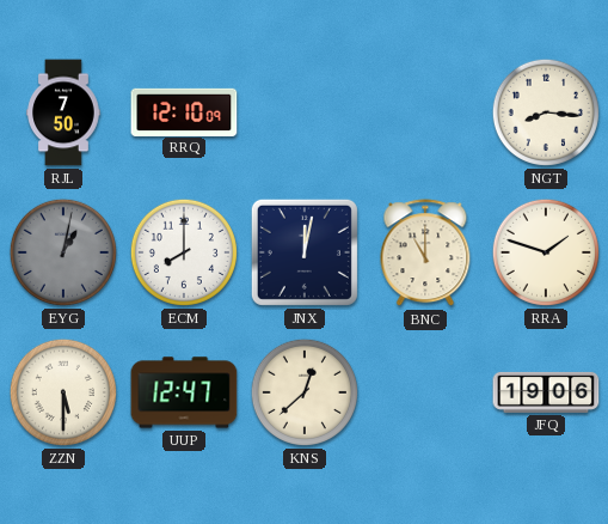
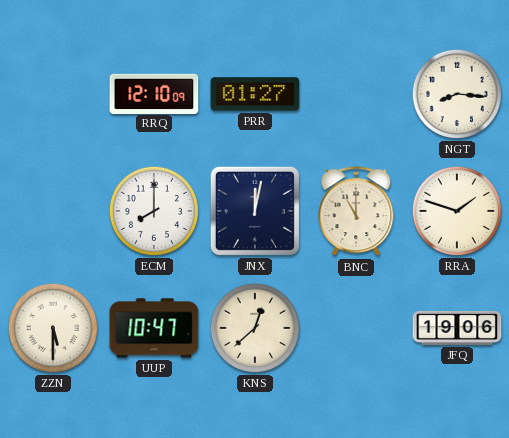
RJL: 7:50 -> none (63, 112)
PRR: none -> 01:27 (255, 94)
EYG: 1:02 -> none (63, 252)
UUP: 12:47 -> 10:47 (154, 328)
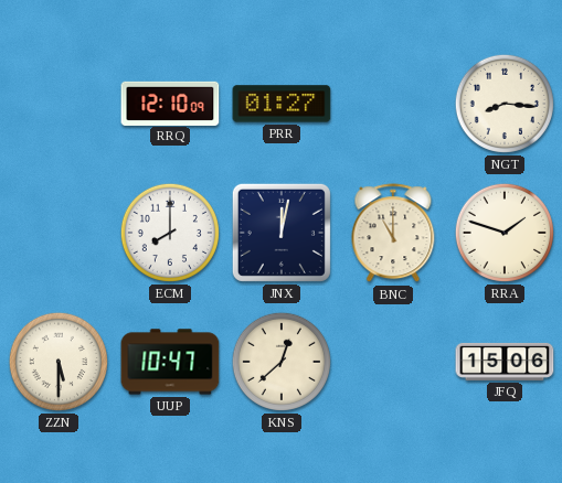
JFQ: 19:06 -> 15:06 (505, 362)
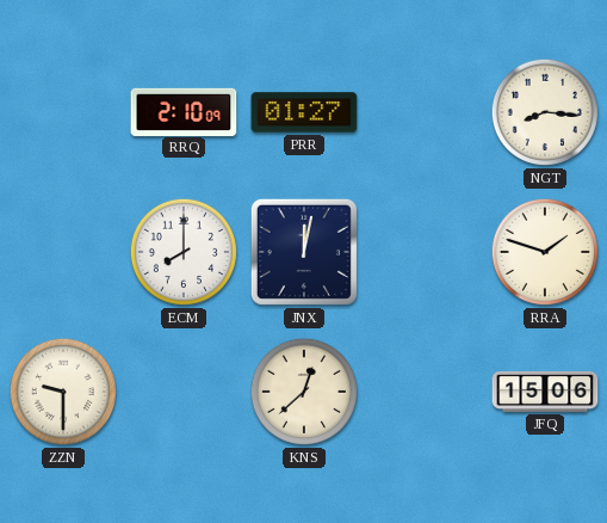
RRQ: 12:10 -> 2:10 (184, 111)
BNC: 11:00 -> none (393, 234)
ZZN: 5:30 -> 9:30 (63, 392)
UUP: 10:47 -> none (170, 362)
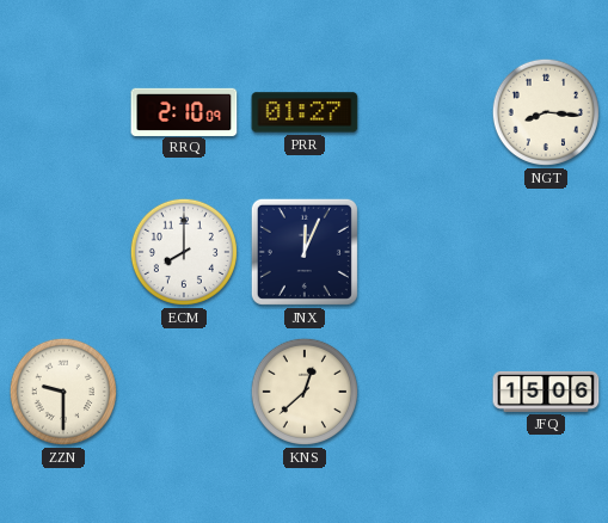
JNX: 12:02 -> 12:04 (305, 252)
RRA: 1:48 -> none (545, 252)
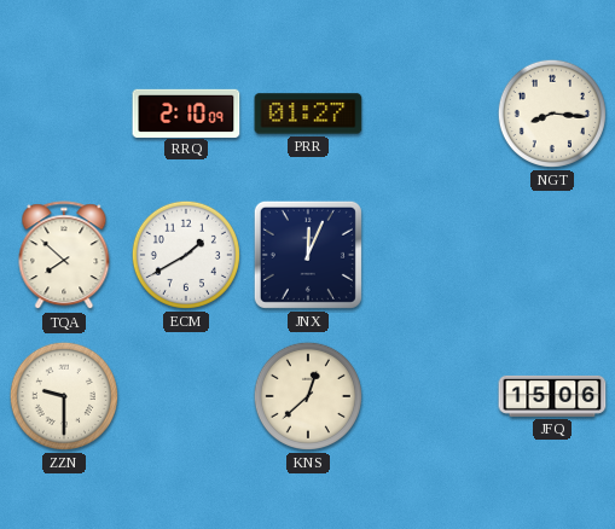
TQA: none -> 7:52 (64, 256)
ECM: 8:00 -> 1:40 (186, 255)
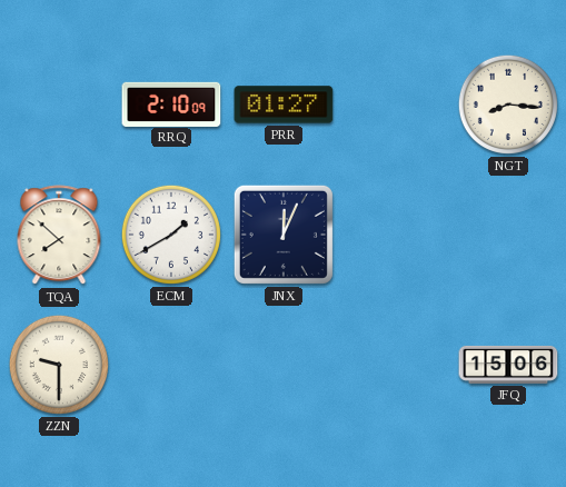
KNS: 12:38 -> none (308, 396)
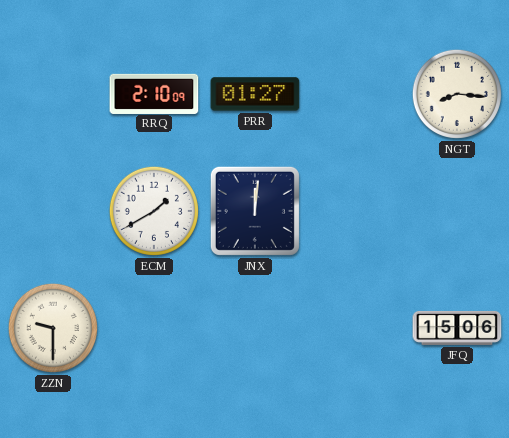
TQA: 7:52 -> none (59, 236)
JNX: 12:04 -> 12:01 (255, 211)
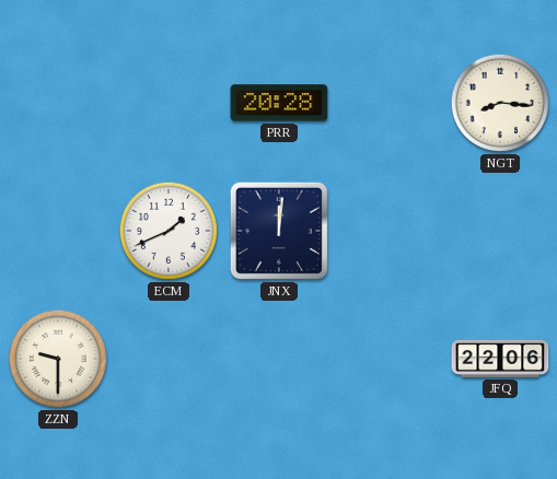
RRQ: 2:10 -> none (154, 93)
PRR: 01:27 -> 20:28 (279, 103)
ECM: 1:40 -> 1:41 (169, 231)
JFQ: 15:06 -> 22:06 (500, 359)
